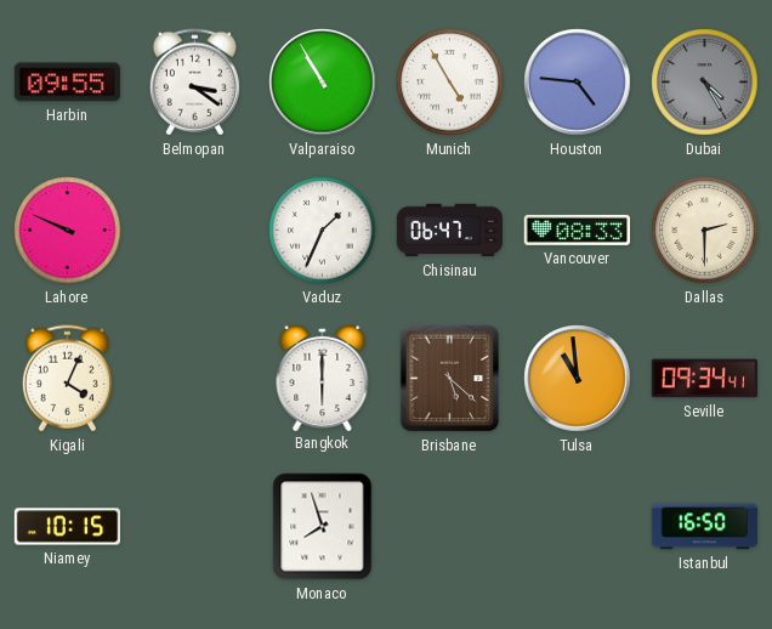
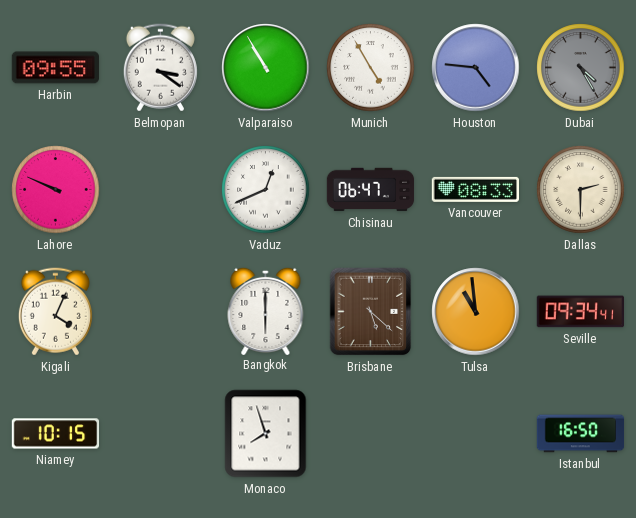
Vaduz: 1:34 -> 12:41 (266, 190)
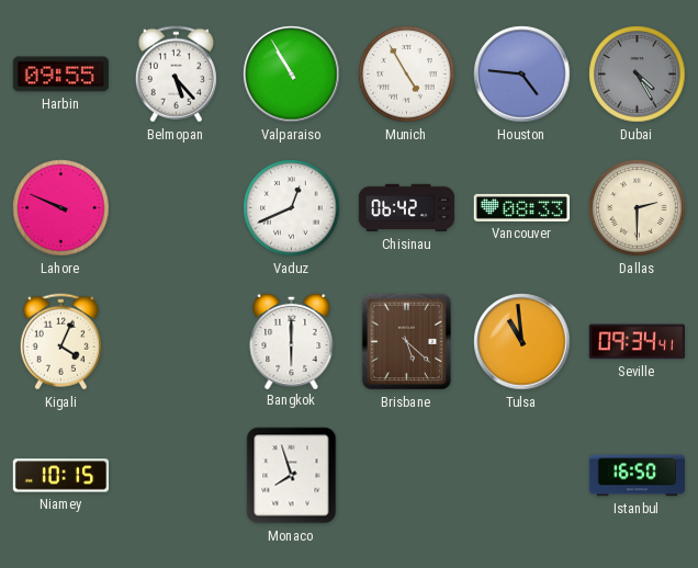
Belmopan: 3:21 -> 5:23 (176, 75)
Chisinau: 06:47 -> 06:42 (407, 208)
